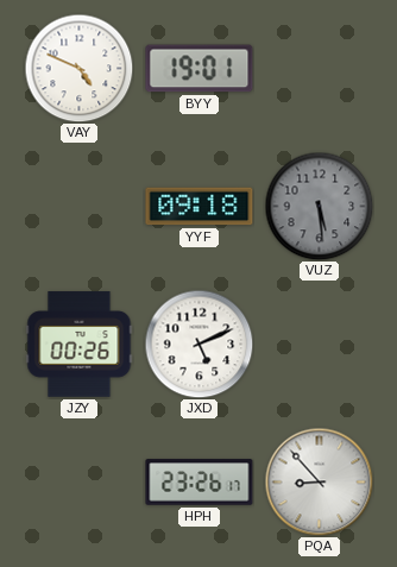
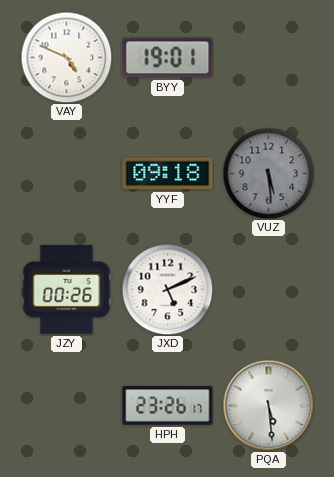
PQA: 8:53 -> 5:29 (268, 405)
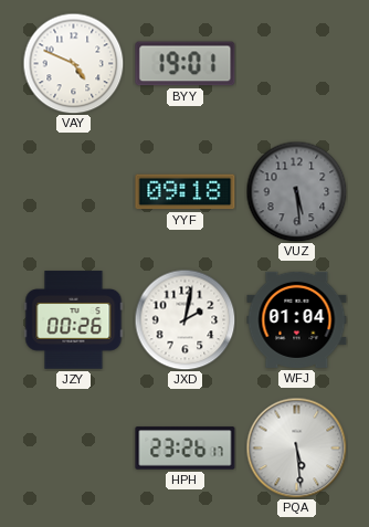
JXD: 5:11 -> 2:02 (184, 319)
WFJ: none -> 01:04 (297, 319)
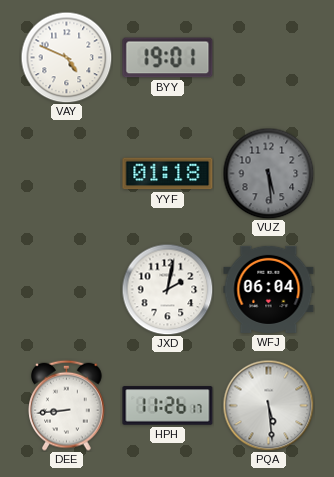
YYF: 09:18 -> 01:18 (168, 174)
JZY: 00:26 -> none (74, 320)
WFJ: 01:04 -> 06:04 (269, 289)
DEE: none -> 8:44 (67, 405)
HPH: 23:26 -> 11:26 (168, 406)
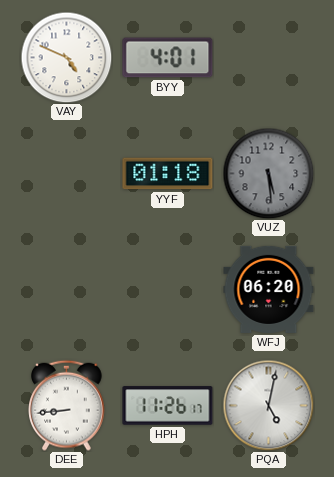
BYY: 19:01 -> 4:01 (168, 58)
JXD: 2:02 -> none (167, 289)
WFJ: 06:04 -> 06:20 (269, 289)
PQA: 5:29 -> 5:02 (268, 405)
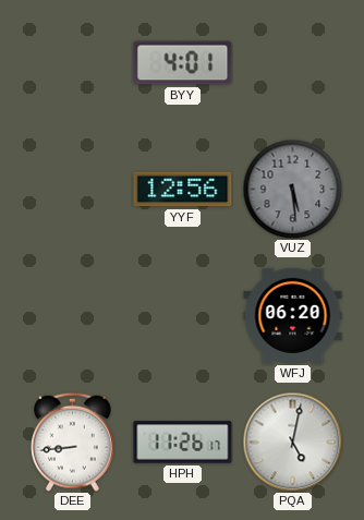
VAY: 4:49 -> none (66, 57)
YYF: 01:18 -> 12:56 (183, 190)
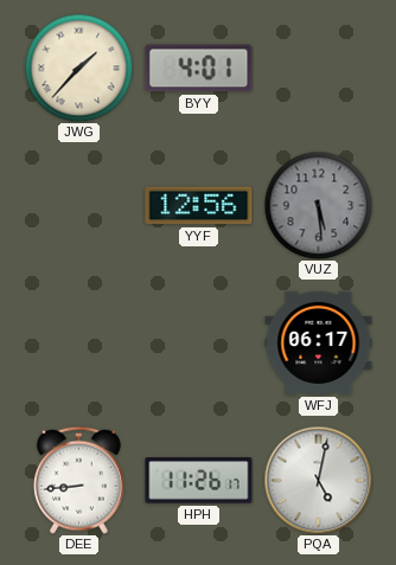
JWG: none -> 1:37 (78, 68)
WFJ: 06:20 -> 06:17 (319, 342)
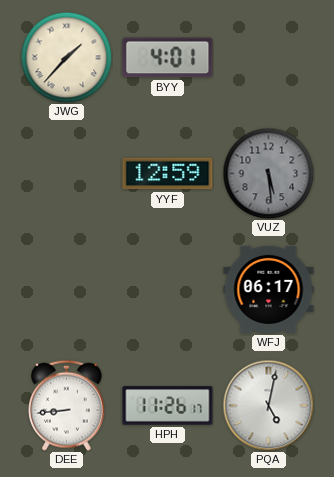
YYF: 12:56 -> 12:59 (168, 174)
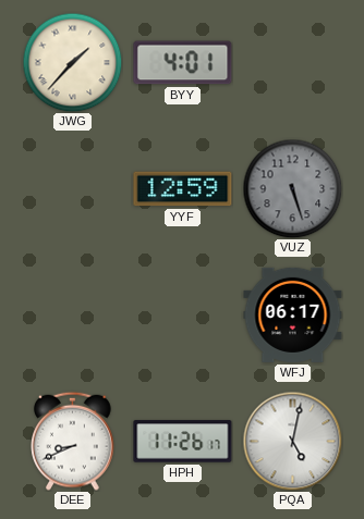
VUZ: 5:29 -> 5:27 (292, 188)
DEE: 8:44 -> 8:41 (73, 441)
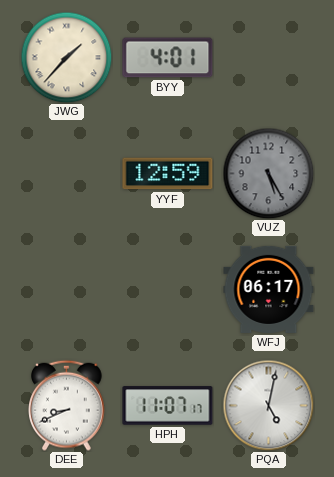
VUZ: 5:27 -> 5:25 (268, 173)
HPH: 11:26 -> 11:07 (168, 406)
